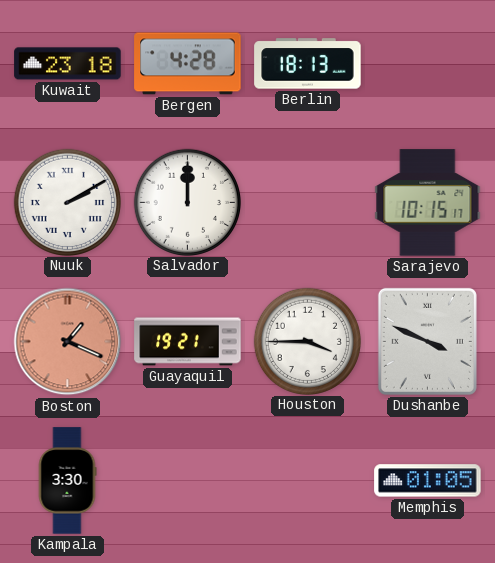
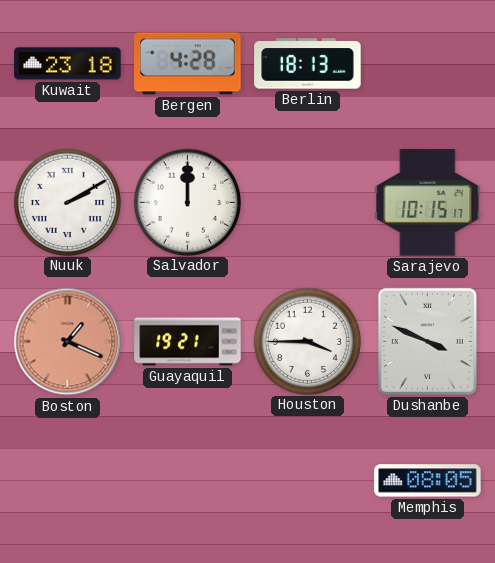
Kampala: 3:30 -> none (67, 481)
Memphis: 01:05 -> 08:05 (428, 481)
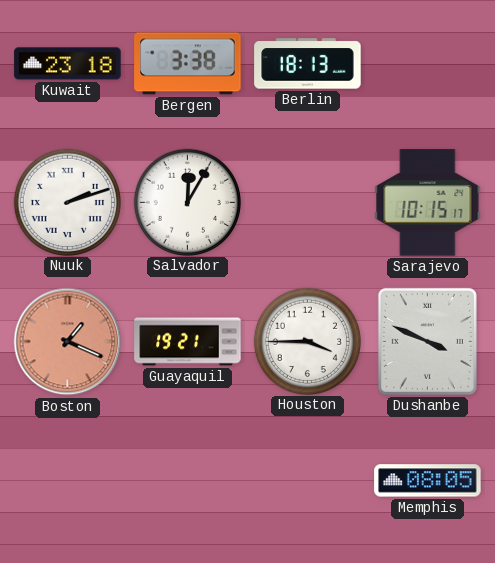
Bergen: 4:28 -> 3:38 (188, 64)
Nuuk: 2:10 -> 2:12 (67, 202)
Salvador: 12:00 -> 12:05 (187, 202)
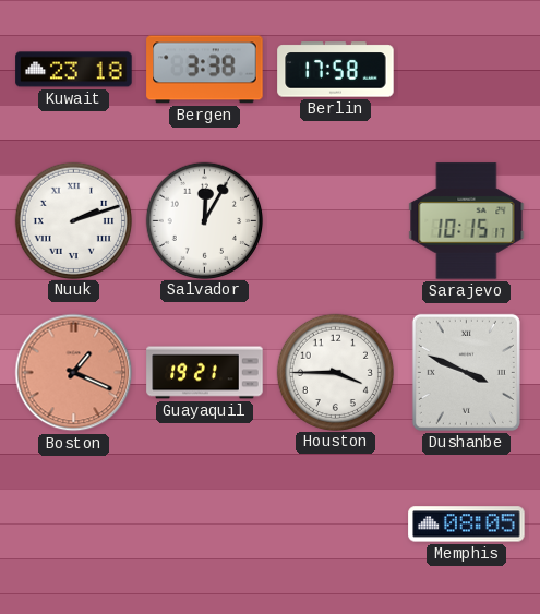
Berlin: 18:13 -> 17:58 (336, 70)
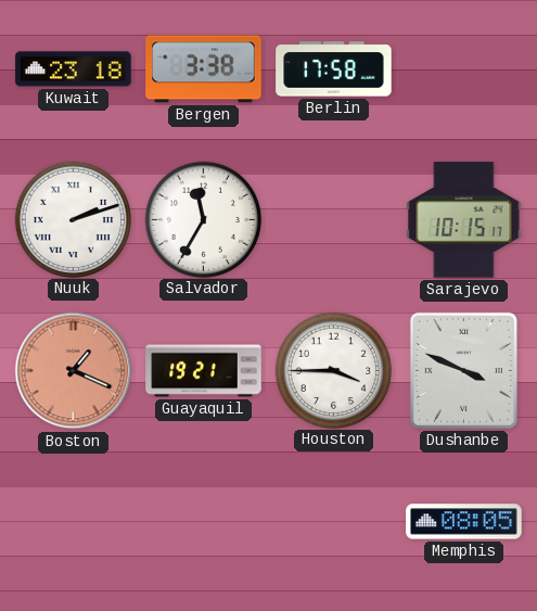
Salvador: 12:05 -> 11:35 (203, 219)
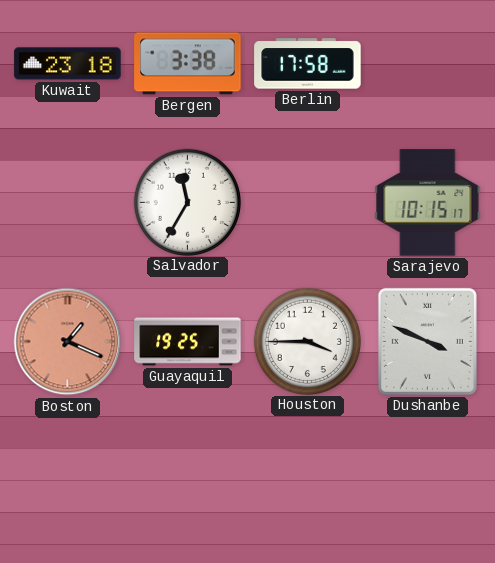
Nuuk: 2:12 -> none (73, 219)
Guayaquil: 19:21 -> 19:25 (188, 342)
Memphis: 08:05 -> none (464, 522)
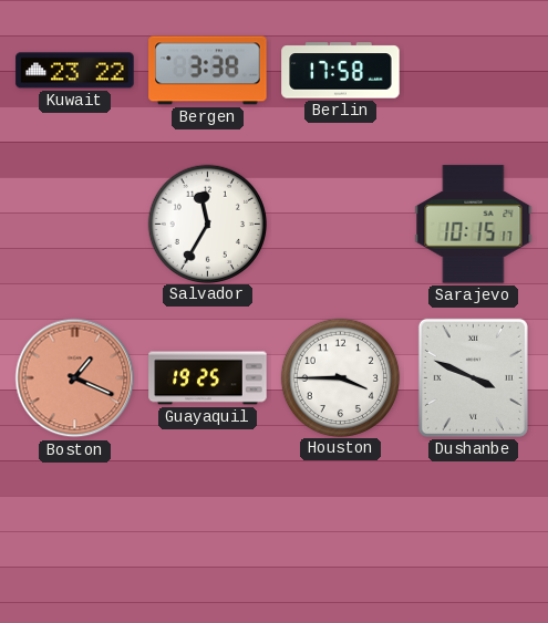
Kuwait: 23:18 -> 23:22 (75, 71)
